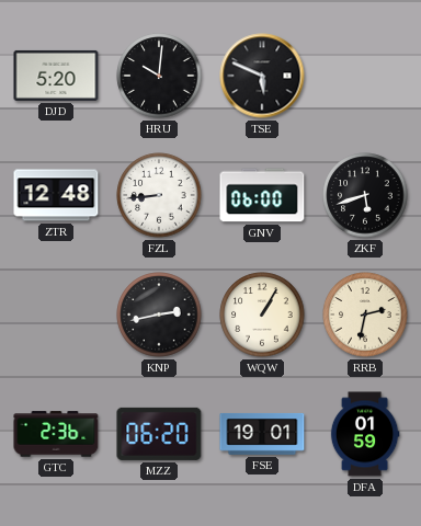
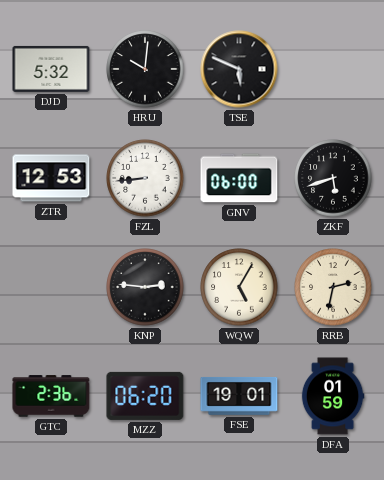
DJD: 5:20 -> 5:32 (51, 69)
ZTR: 12:48 -> 12:53 (51, 178)
KNP: 2:43 -> 2:46 (145, 287)
WQW: 1:05 -> 5:05 (239, 287)
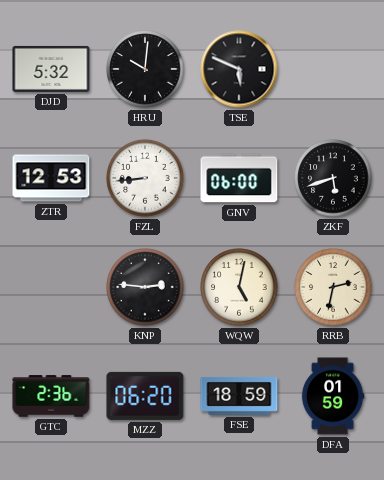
WQW: 5:05 -> 5:02 (239, 287)
FSE: 19:01 -> 18:59 (239, 396)
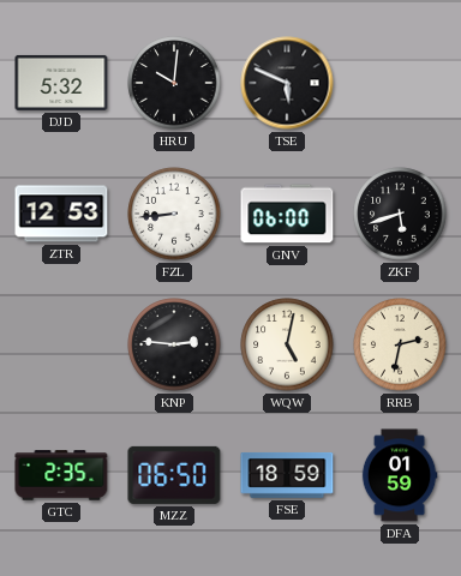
GTC: 2:36 -> 2:35 (61, 475)
MZZ: 06:20 -> 06:50 (174, 475)
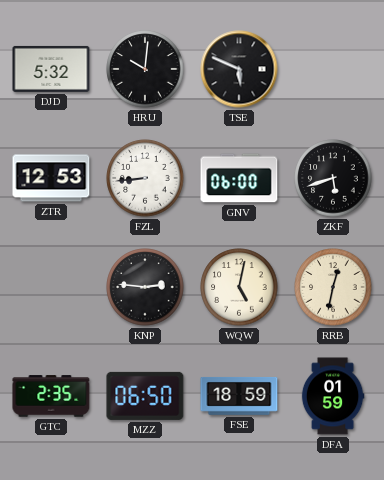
RRB: 2:32 -> 12:32 (333, 287)
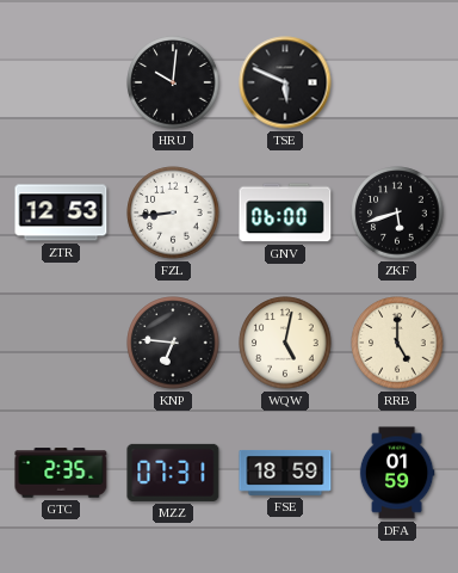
DJD: 5:32 -> none (51, 69)
KNP: 2:46 -> 6:46 (173, 343)
RRB: 12:32 -> 5:00 (397, 343)
MZZ: 06:50 -> 07:31 (173, 473)
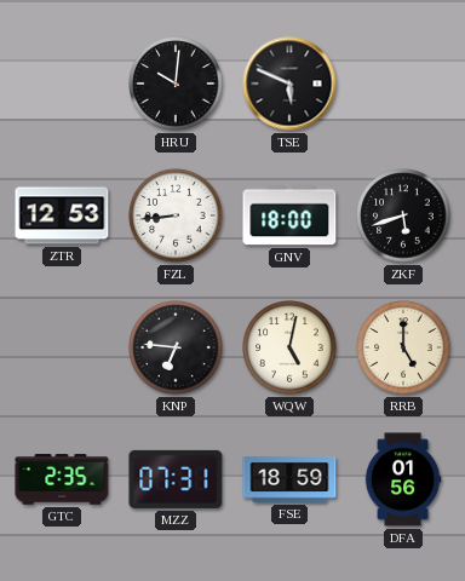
GNV: 06:00 -> 18:00 (289, 215)
DFA: 01:59 -> 01:56 (403, 479)
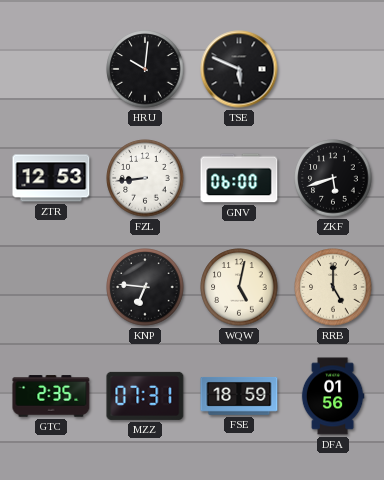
GNV: 18:00 -> 06:00 (239, 178)
